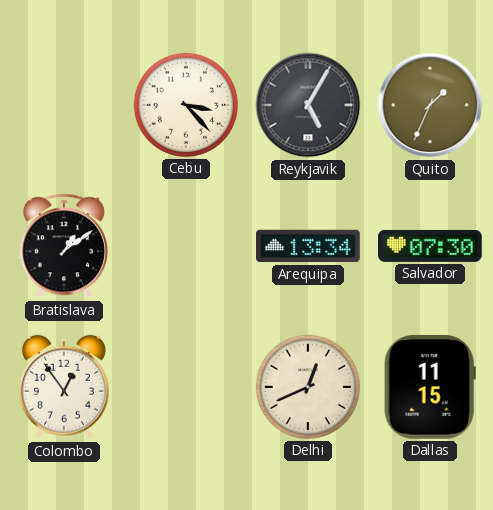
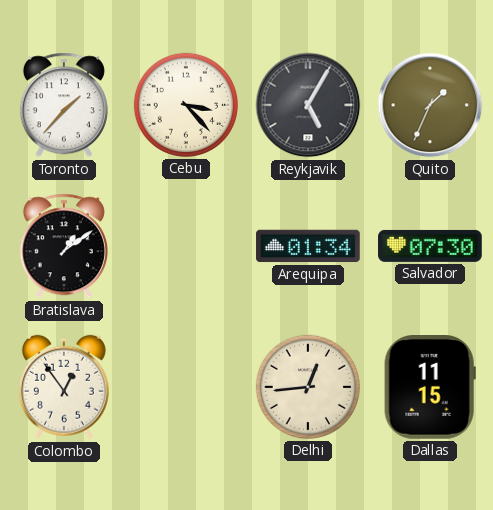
Toronto: none -> 1:37 (64, 105)
Arequipa: 13:34 -> 01:34 (308, 246)
Delhi: 12:41 -> 12:44 (308, 387)
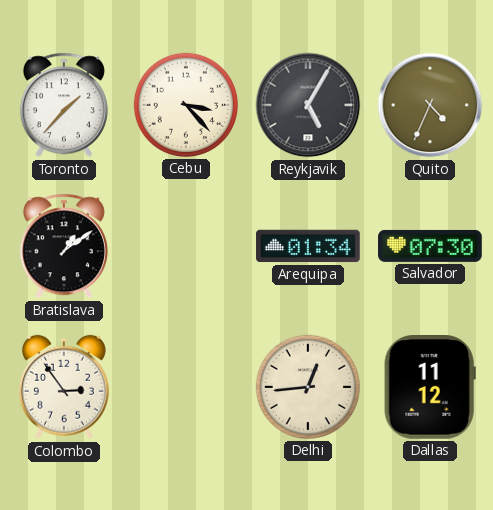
Quito: 1:34 -> 4:34 (430, 105)
Colombo: 12:54 -> 2:54 (64, 387)
Dallas: 11:15 -> 11:12 (430, 388)
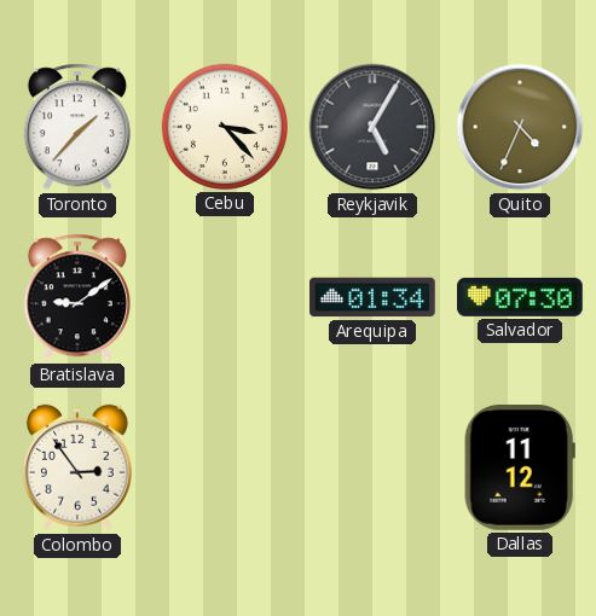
Bratislava: 1:09 -> 9:09 (77, 297)
Delhi: 12:44 -> none (308, 387)
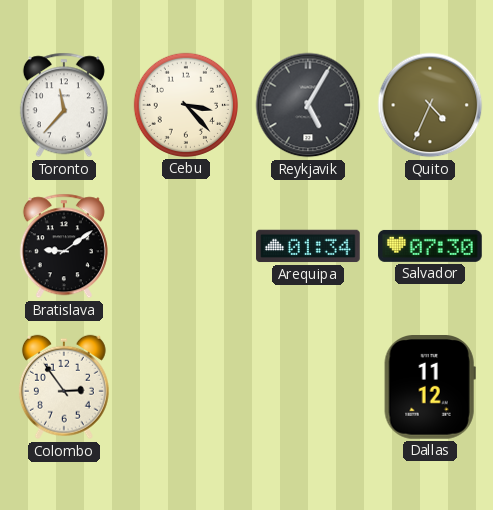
Toronto: 1:37 -> 11:37 (64, 105)
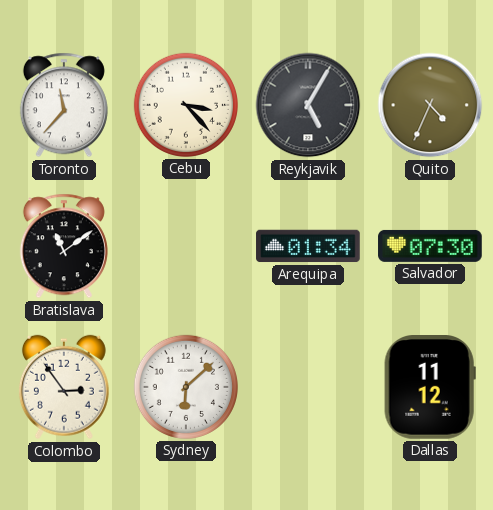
Bratislava: 9:09 -> 11:09 (64, 246)
Sydney: none -> 6:08 (186, 387)
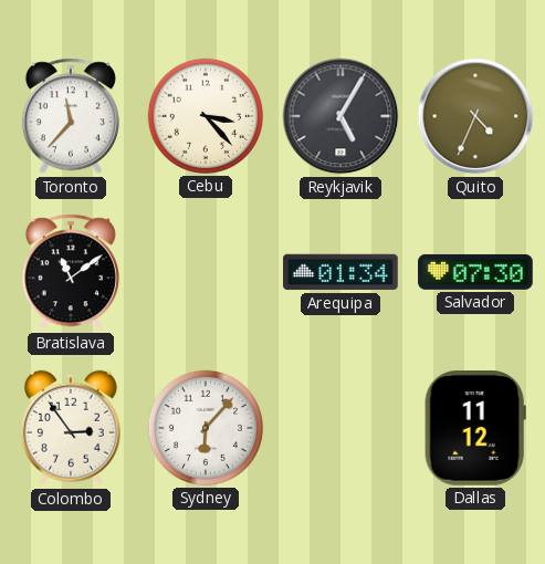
Sydney: 6:08 -> 6:07 (206, 428)
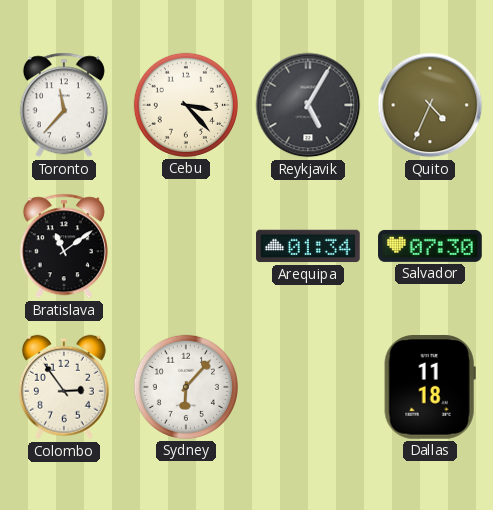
Dallas: 11:12 -> 11:18 (430, 388)
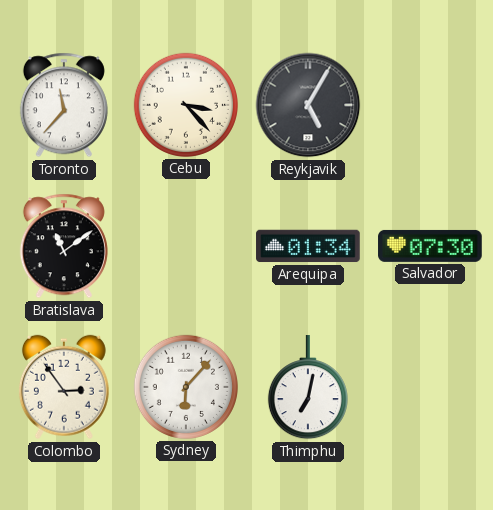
Quito: 4:34 -> none (430, 105)
Thimphu: none -> 7:02 (308, 388)
Dallas: 11:18 -> none (430, 388)
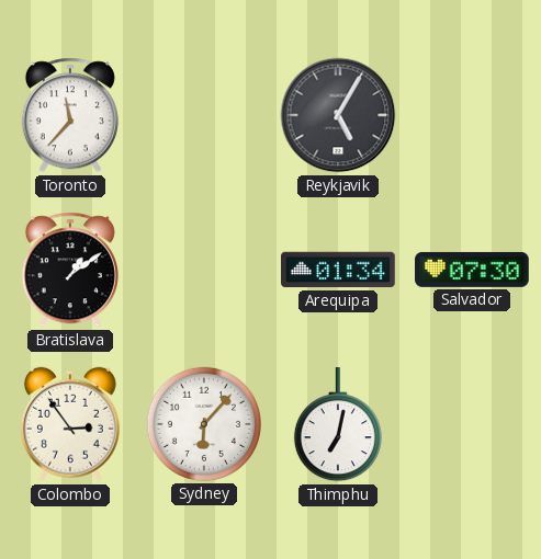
Cebu: 3:23 -> none (186, 105)
Bratislava: 11:09 -> 1:09 (70, 270)
